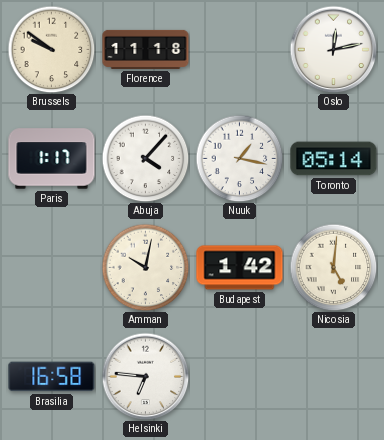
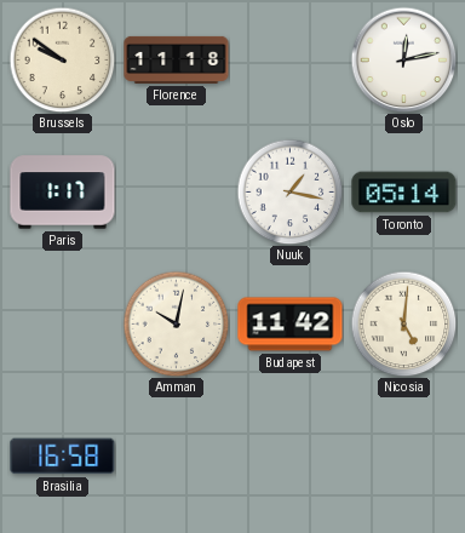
Abuja: 4:07 -> none (145, 158)
Budapest: 1:42 -> 11:42 (291, 325)
Helsinki: 6:46 -> none (145, 376)
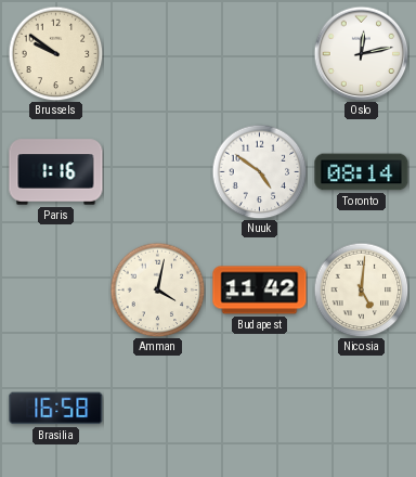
Florence: 11:18 -> none (177, 59)
Paris: 1:17 -> 1:16 (56, 172)
Nuuk: 1:17 -> 4:51 (259, 171)
Toronto: 05:14 -> 08:14 (362, 172)
Amman: 10:02 -> 4:02 (157, 289)
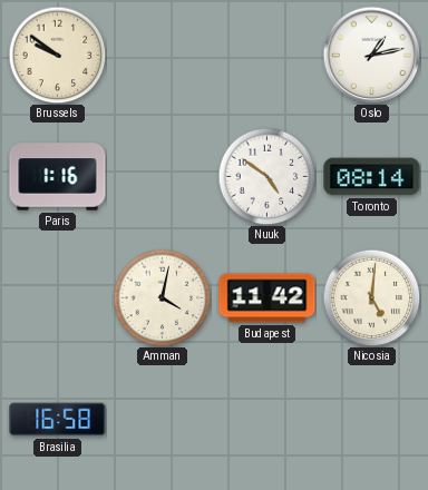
Oslo: 12:13 -> 1:13 (371, 55)
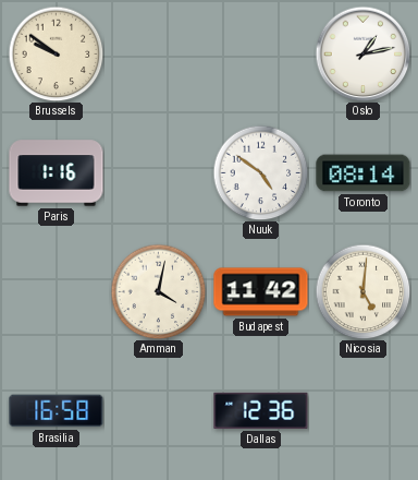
Dallas: none -> 12:36 (261, 410)
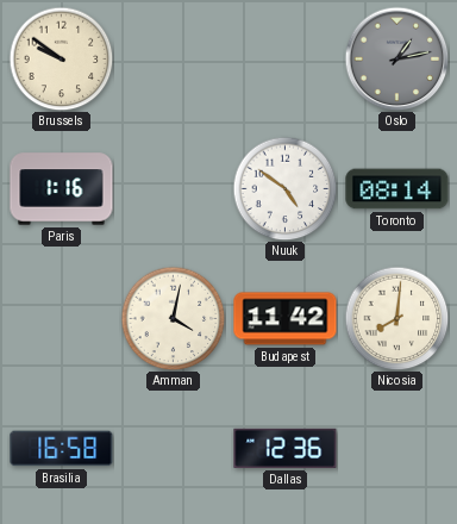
Oslo dial: white -> grey (396, 58)
Nicosia: 5:01 -> 8:01 (396, 318)
